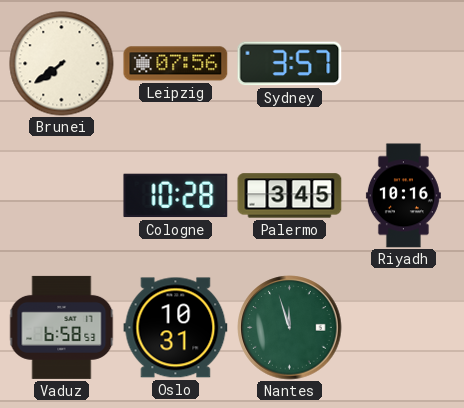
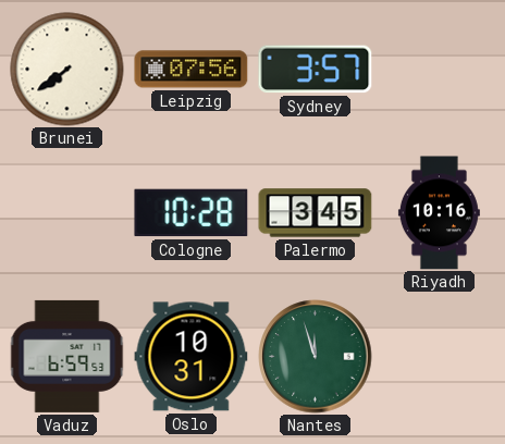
Vaduz: 6:58 -> 6:59 (67, 356)
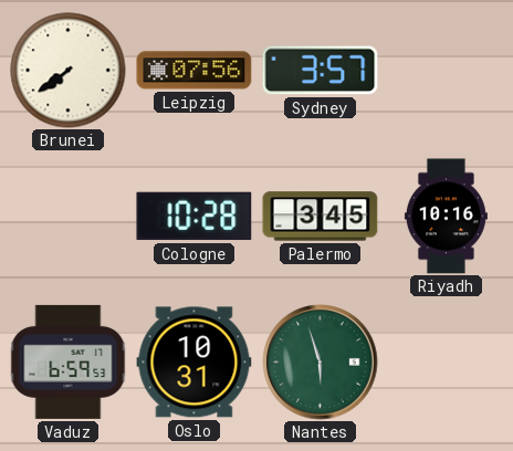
Nantes: 11:57 -> 5:57 (321, 363)
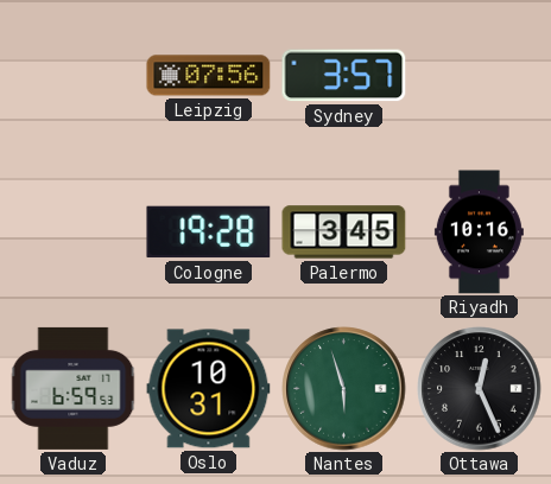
Brunei: 7:39 -> none (69, 71)
Cologne: 10:28 -> 19:28 (209, 233)
Ottawa: none -> 12:26 (480, 389)
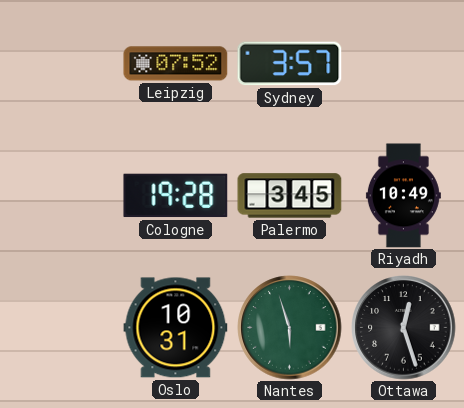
Leipzig: 07:56 -> 07:52 (176, 64)
Riyadh: 10:16 -> 10:49 (403, 196)
Vaduz: 6:59 -> none (74, 388)
Ottawa: 12:26 -> 12:27 (404, 328)
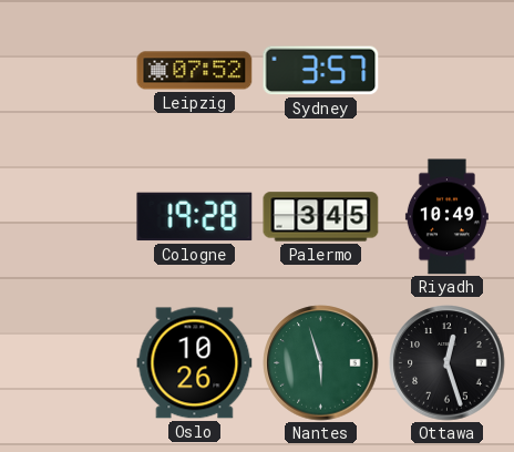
Oslo: 10:31 -> 10:26 (195, 363)
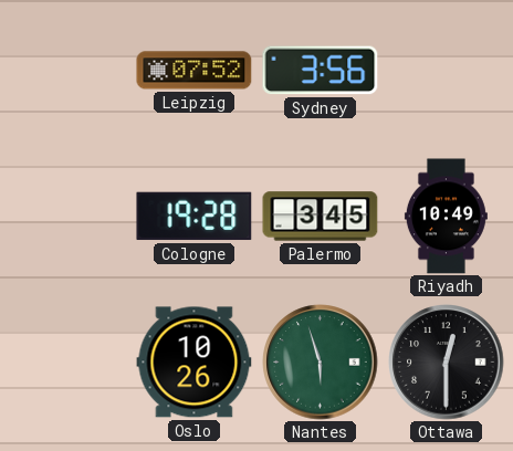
Sydney: 3:57 -> 3:56 (321, 71)
Ottawa: 12:27 -> 12:30 (447, 363)
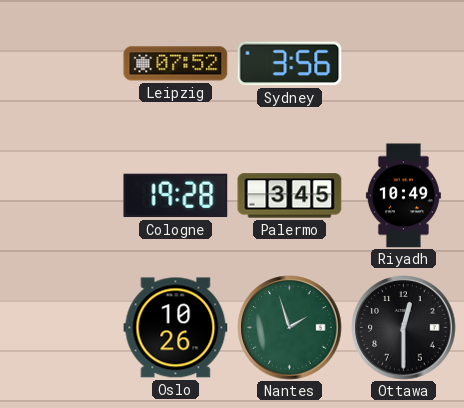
Nantes: 5:57 -> 1:57 (290, 328)
